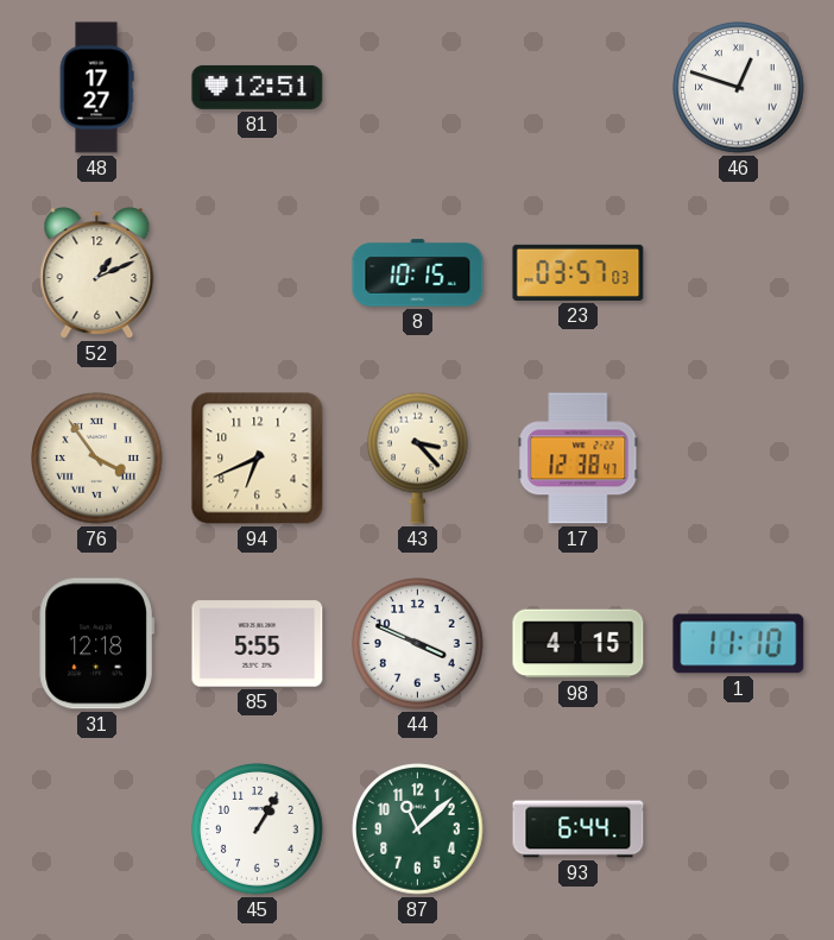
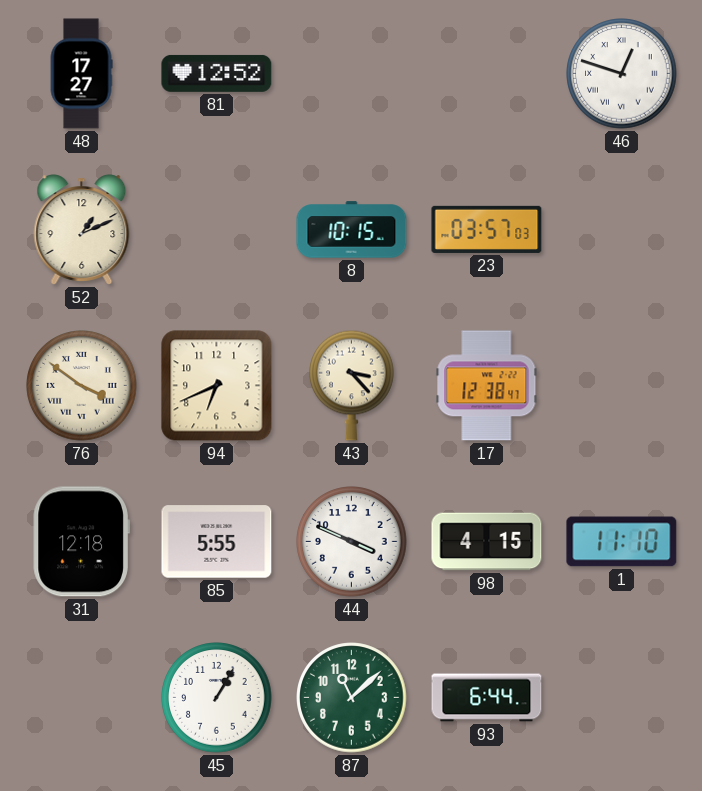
81: 12:51 -> 12:52 (217, 73)
76: 3:54 -> 3:51 (82, 386)
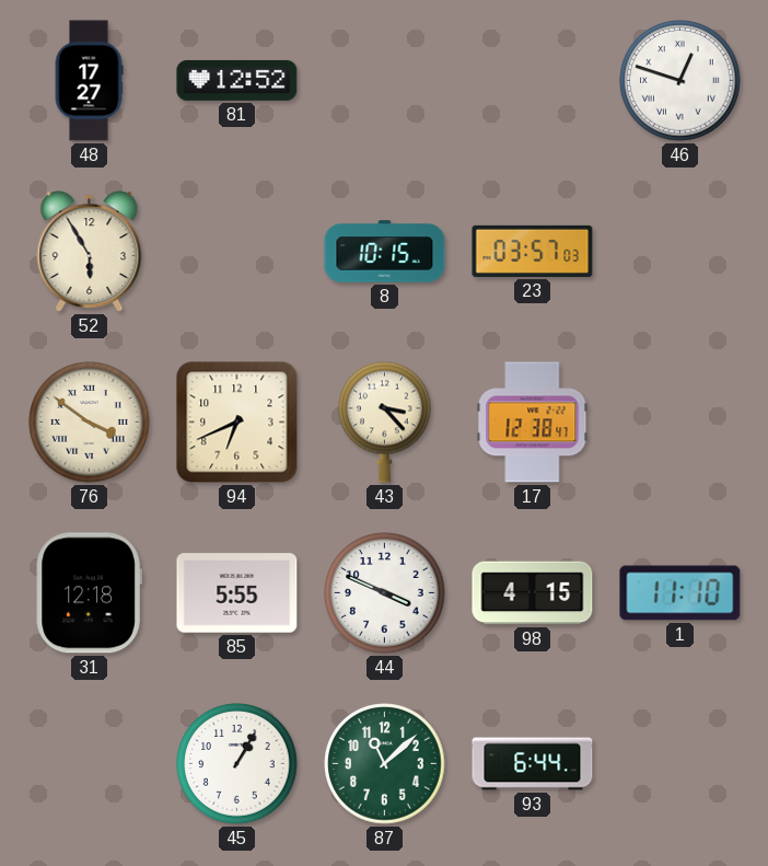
52: 1:11 -> 5:55 (90, 252)
